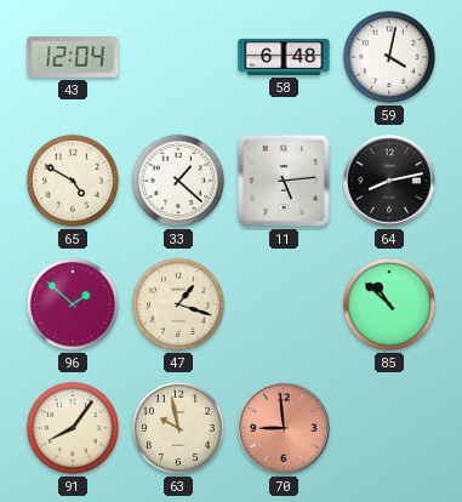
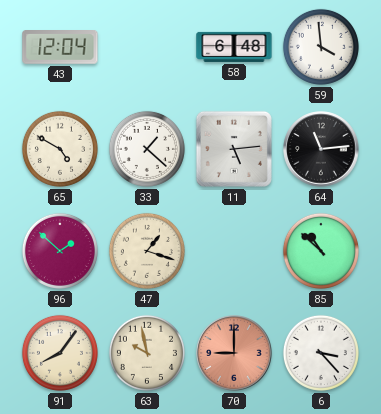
59: 4:02 -> 3:59 (321, 47)
64: 8:13 -> 11:14 (321, 149)
70: 8:59 -> 9:00 (234, 353)
6: none -> 3:23 (321, 353)
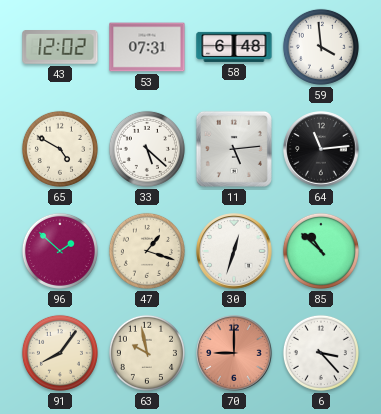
43: 12:04 -> 12:02 (60, 47)
53: none -> 07:31 (147, 47)
33: 1:22 -> 5:22 (147, 149)
30: none -> 12:33 (234, 251)
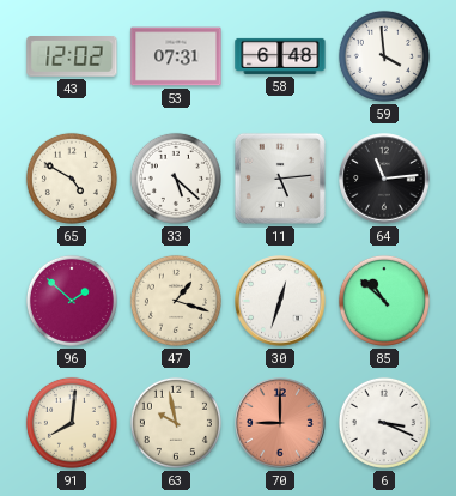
91: 8:06 -> 8:01 (72, 423)
6: 3:23 -> 3:19 (384, 423)
